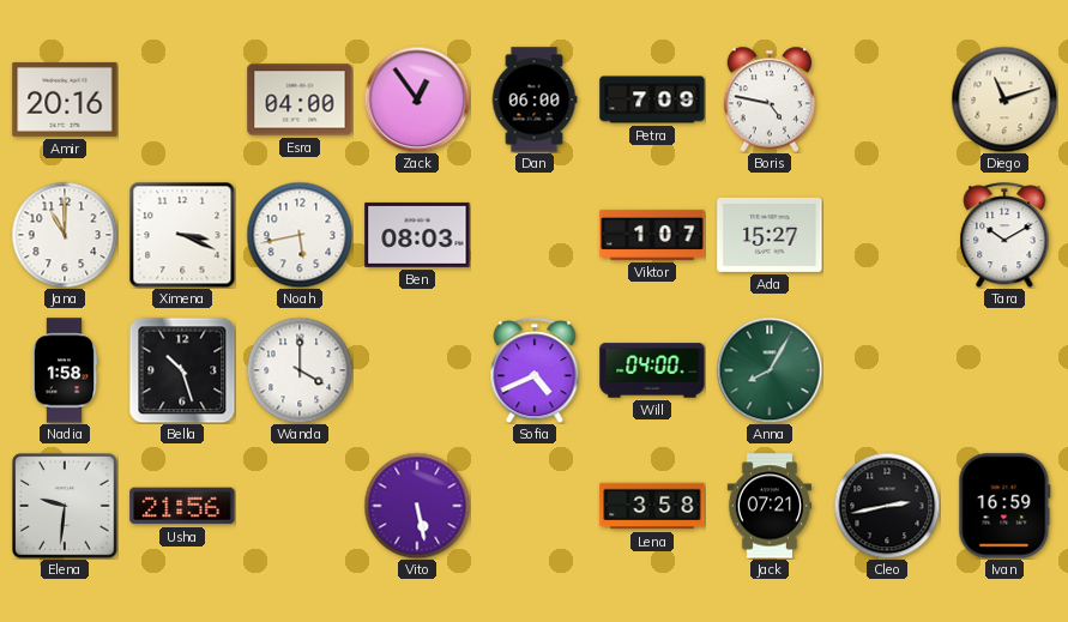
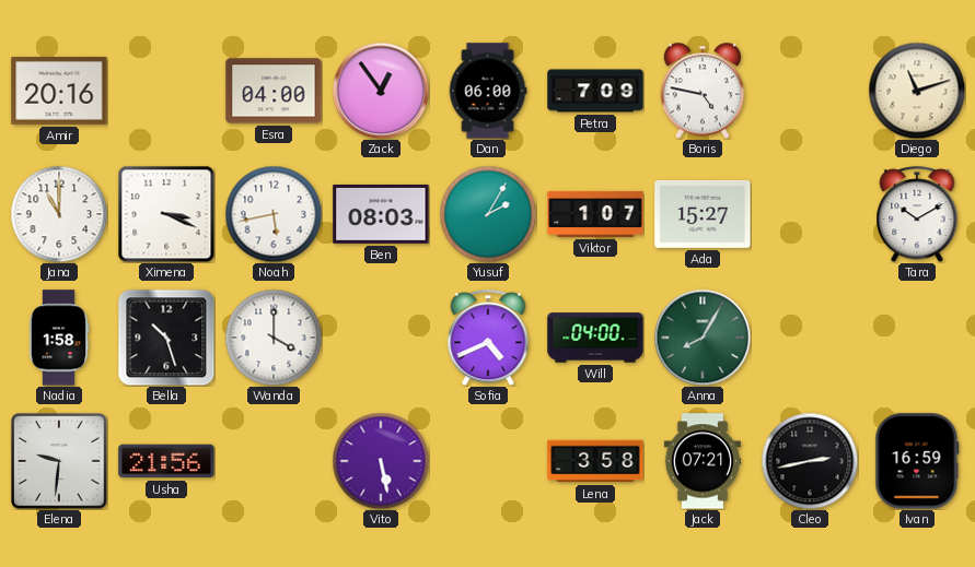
Yusuf: none -> 2:05 (488, 214)
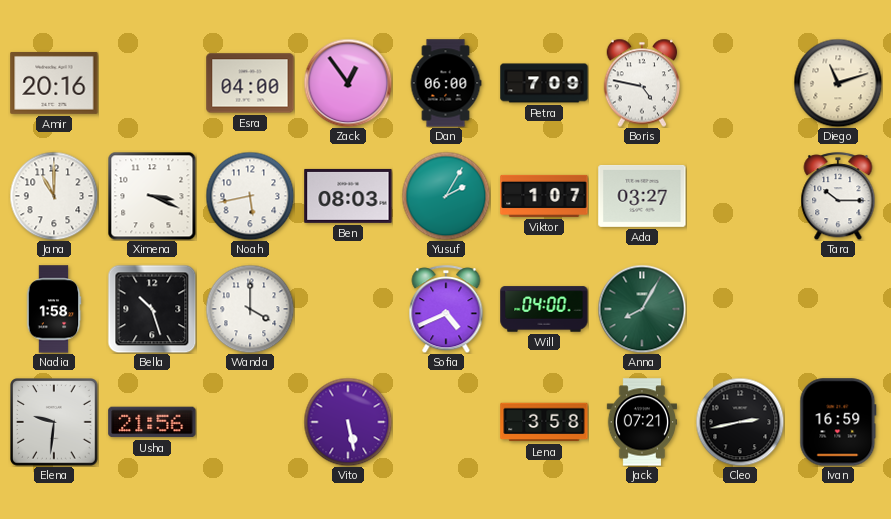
Ada: 15:27 -> 03:27 (642, 196)
Tara: 10:10 -> 10:15 (838, 196)
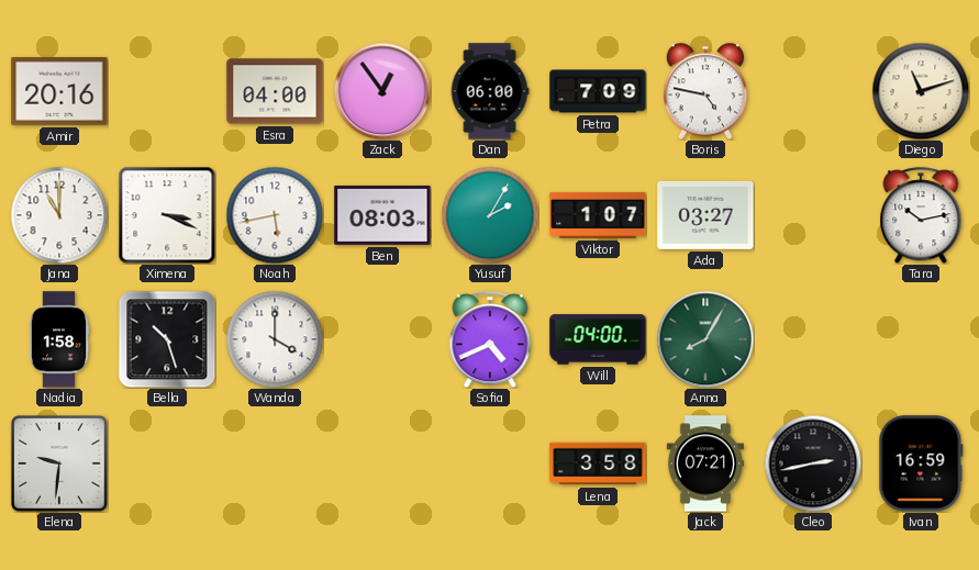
Tara: 10:15 -> 10:13 (921, 215)
Usha: 21:56 -> none (152, 422)
Vito: 5:28 -> none (348, 422)
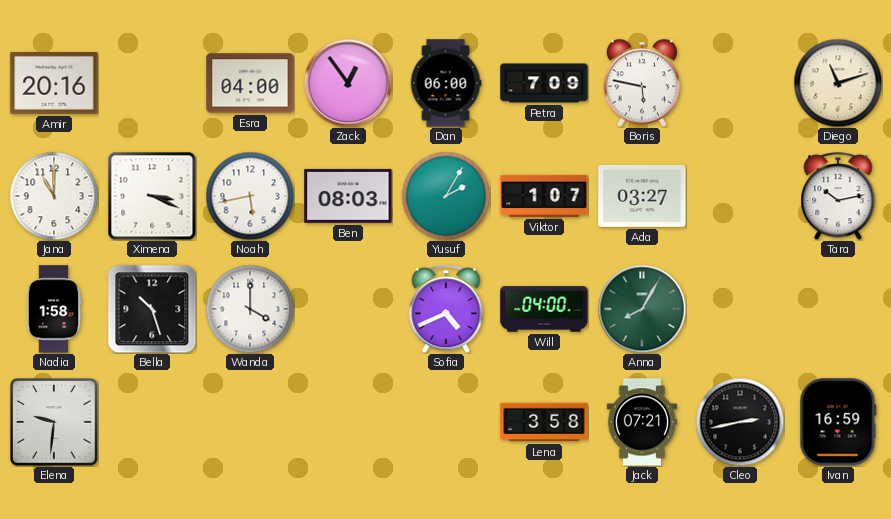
Boris: 4:47 -> 5:47 (642, 83)
